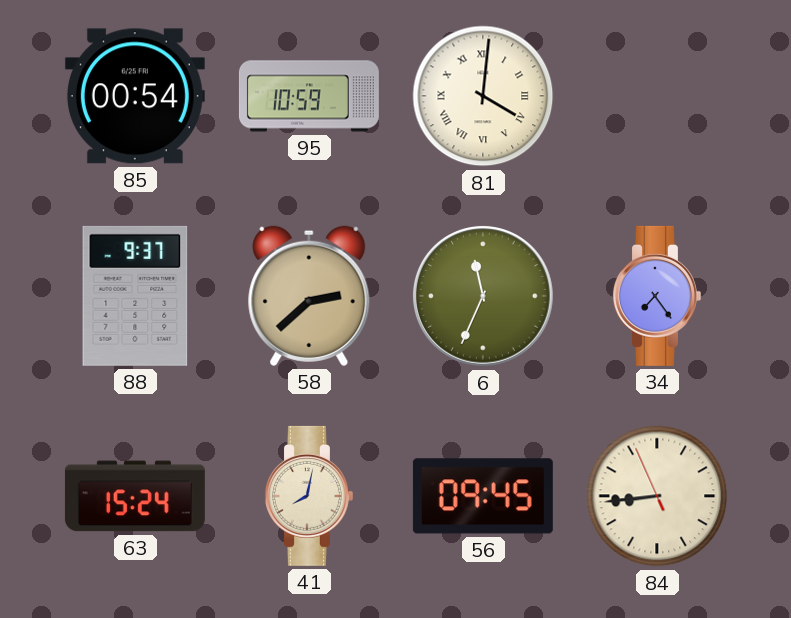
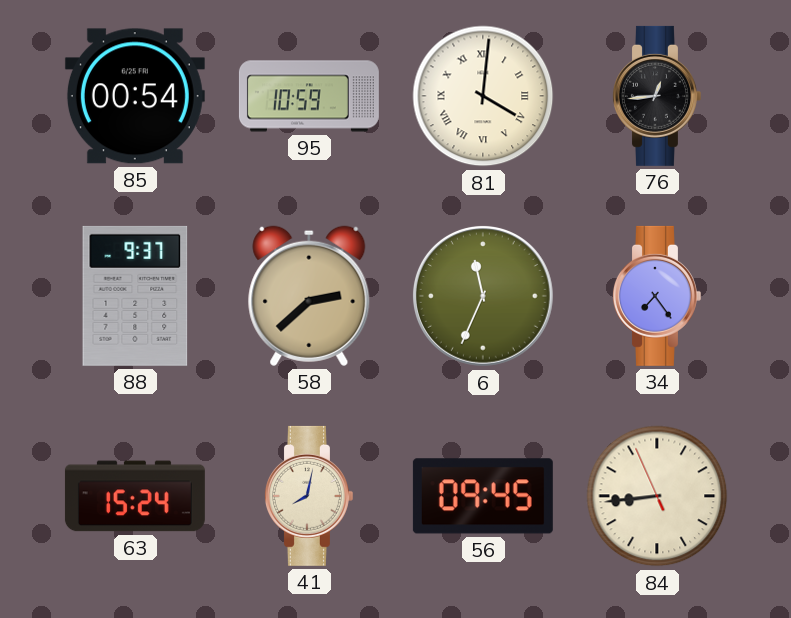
76: none -> 12:44 (656, 96)
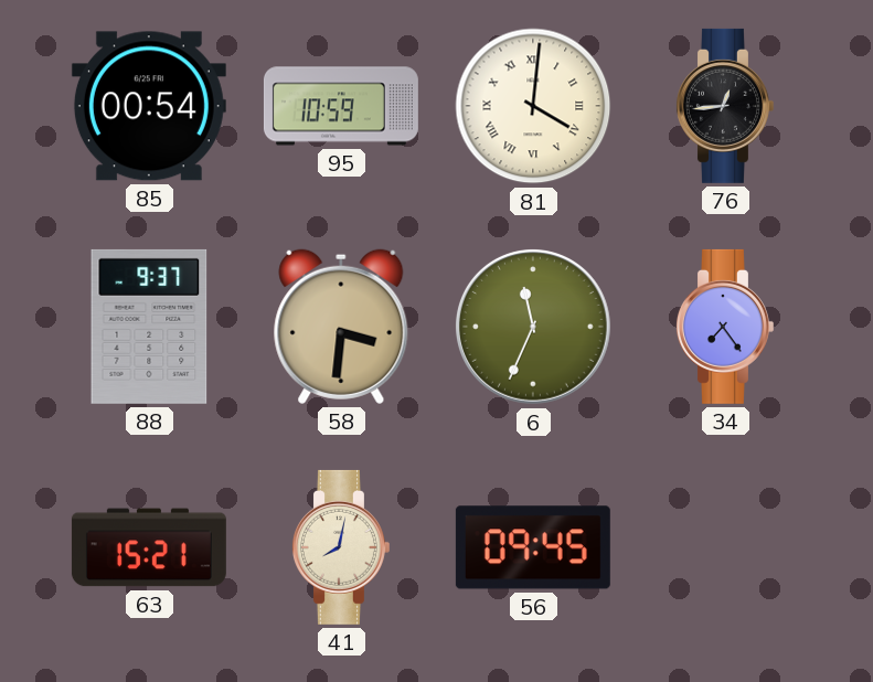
58: 2:38 -> 3:31 (341, 327)
63: 15:24 -> 15:21 (149, 547)
84: 8:43 -> none (657, 496)
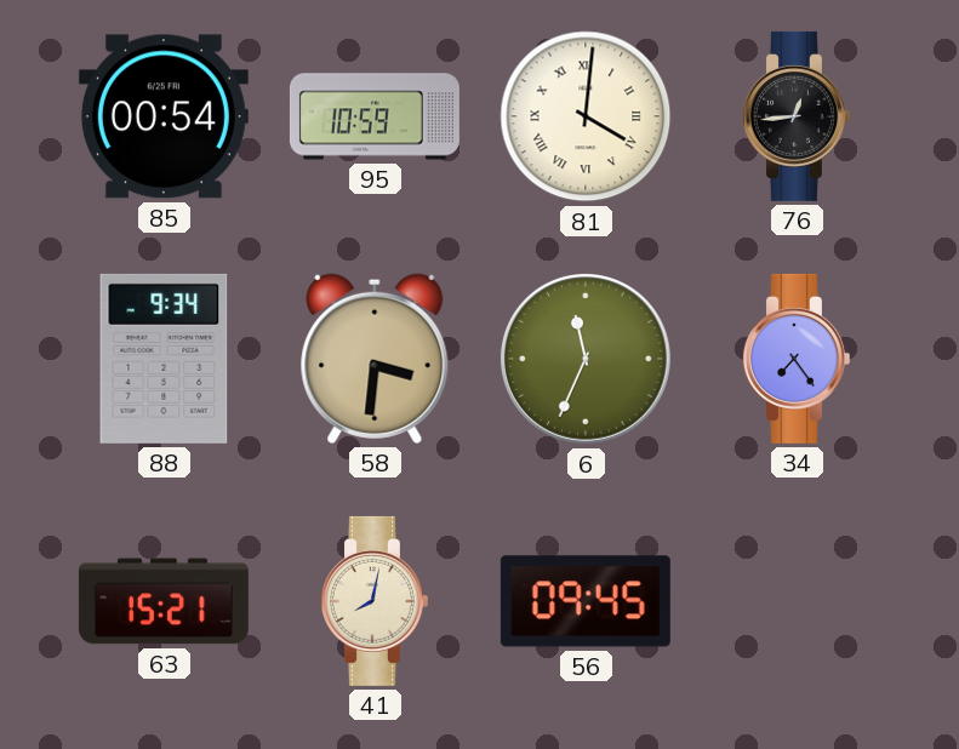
88: 9:37 -> 9:34 (164, 359)
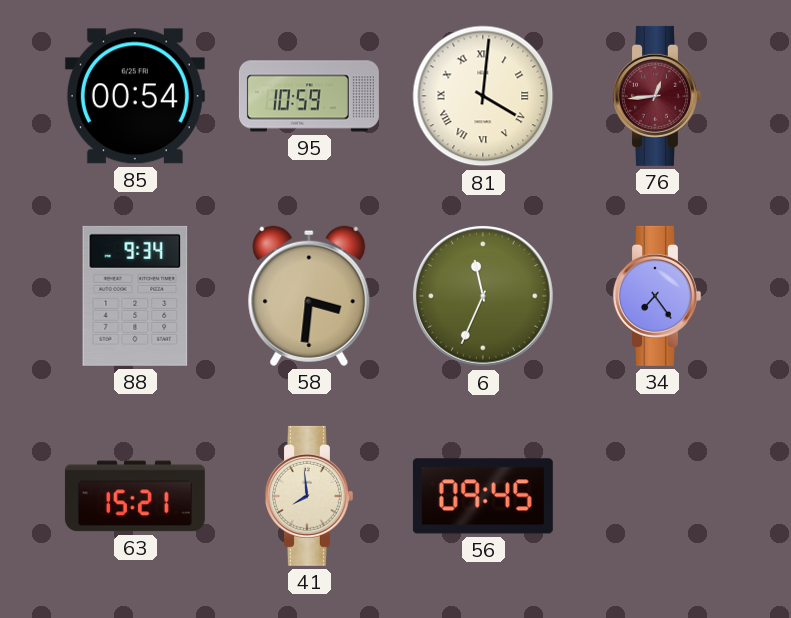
76 dial: black -> burgundy (656, 96)
41: 8:02 -> 7:59 (308, 496)
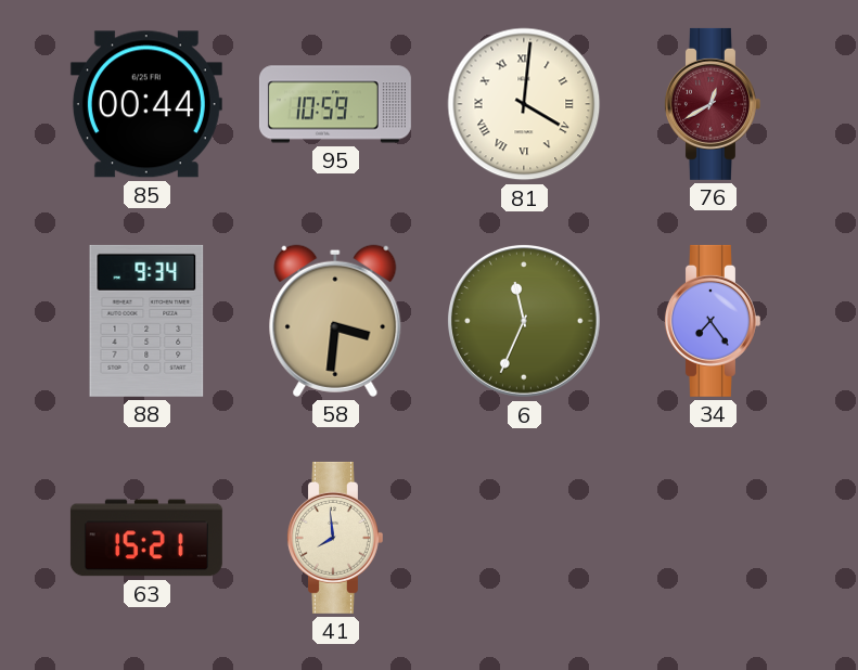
85: 00:54 -> 00:44 (146, 104)
76: 12:44 -> 12:40 (712, 104)
56: 09:45 -> none (483, 496)
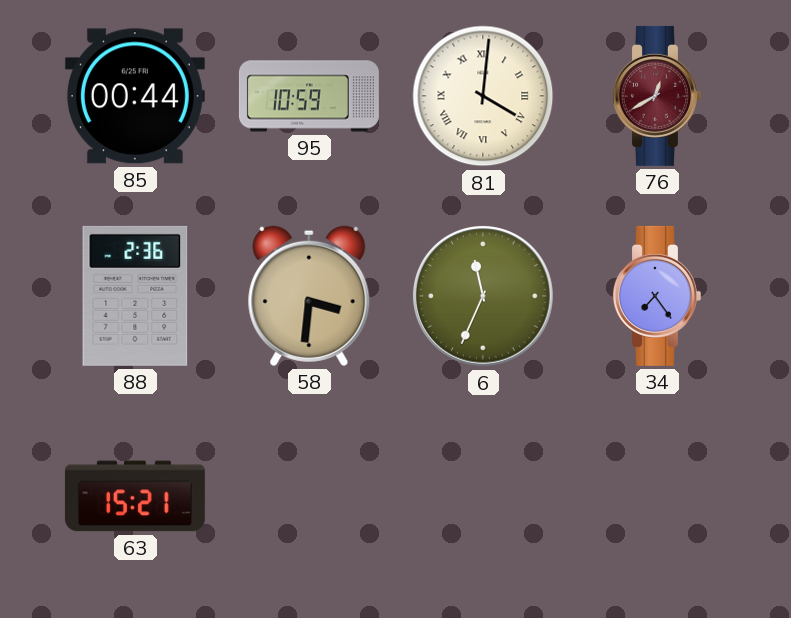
88: 9:34 -> 2:36 (135, 296)
41: 7:59 -> none (334, 538)
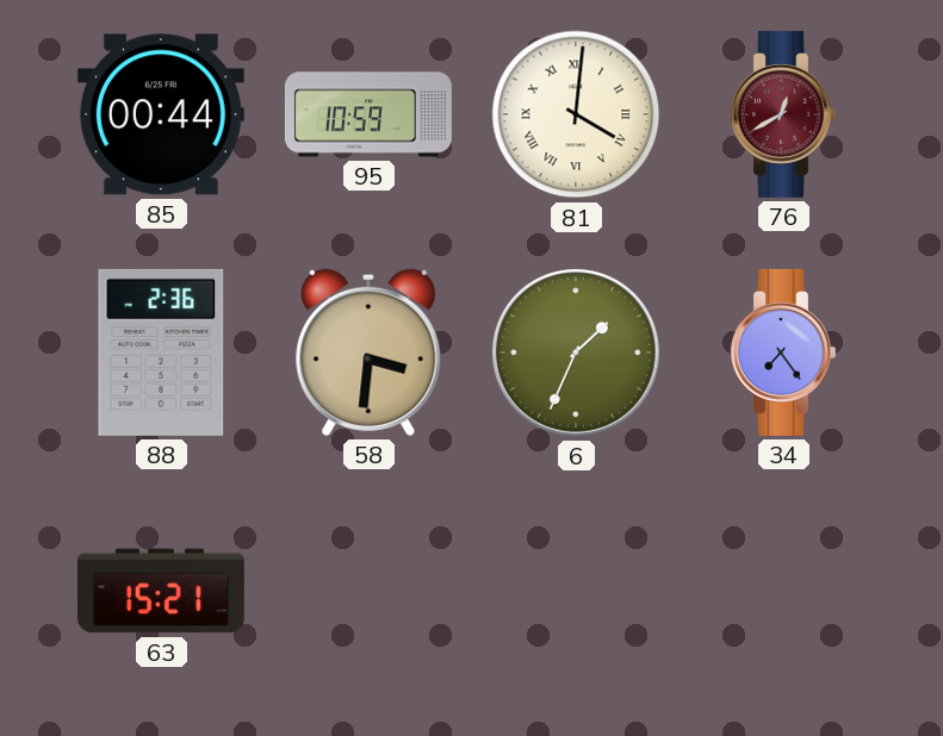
6: 11:34 -> 1:34 (576, 353)
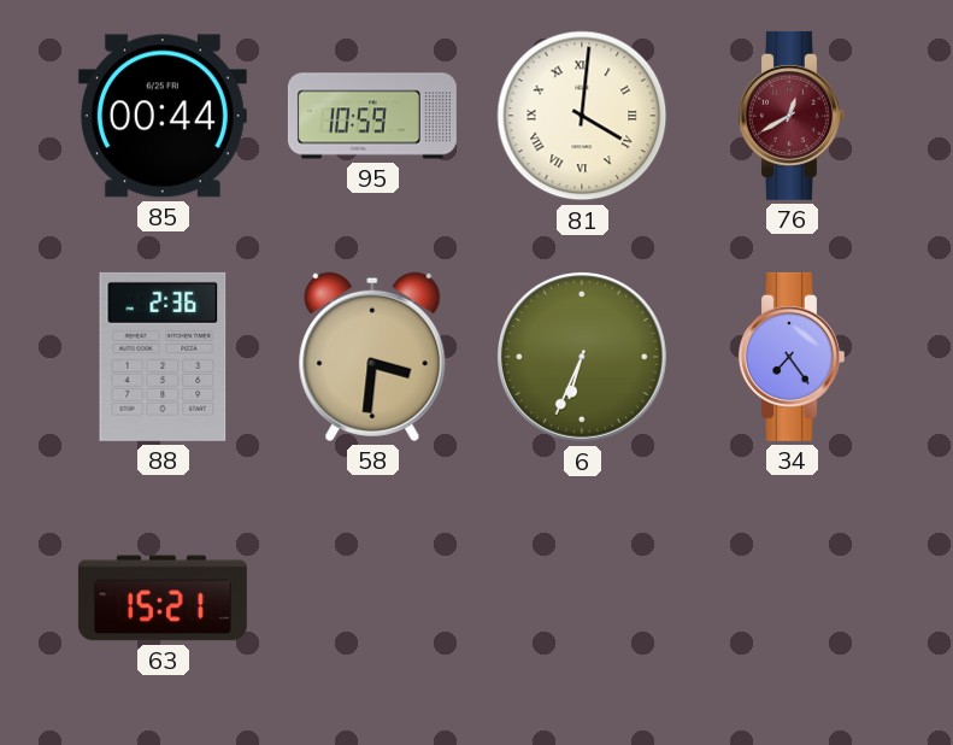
6: 1:34 -> 6:34 (582, 357)
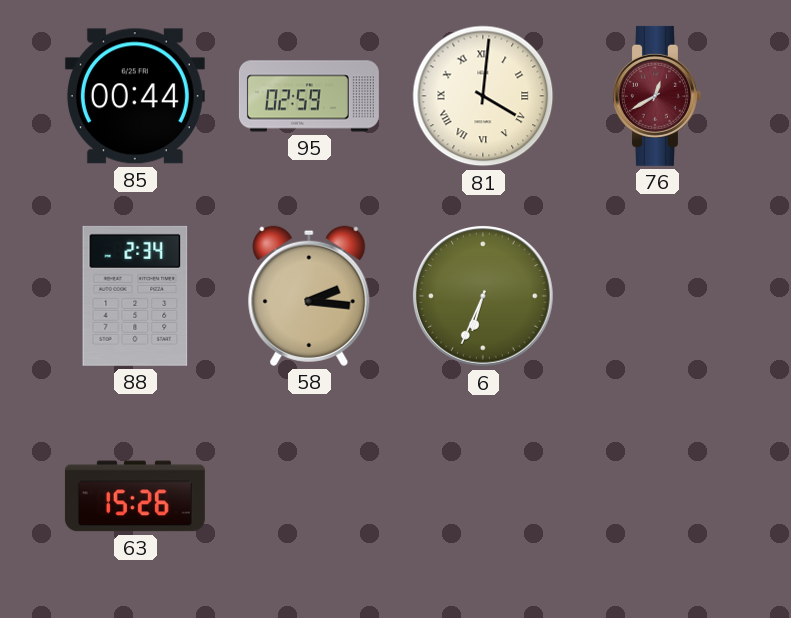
95: 10:59 -> 02:59 (309, 96)
88: 2:36 -> 2:34 (135, 296)
58: 3:31 -> 2:16 (309, 296)
34: 7:24 -> none (790, 357)
63: 15:21 -> 15:26 (135, 496)
